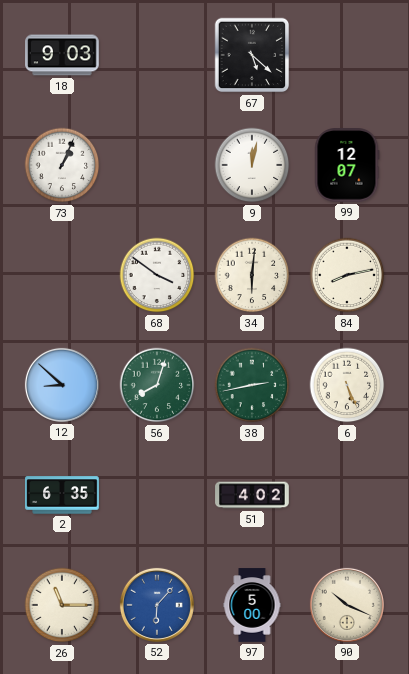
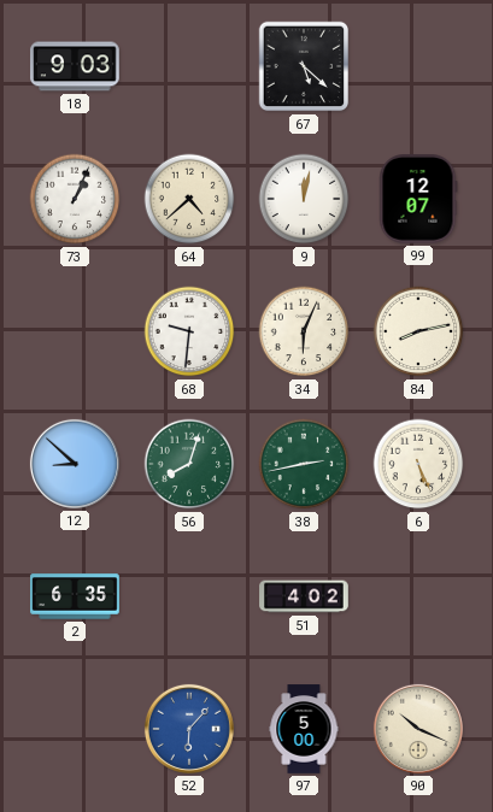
64: none -> 4:38 (189, 199)
68: 3:51 -> 9:31 (189, 331)
34: 6:01 -> 6:04 (304, 331)
26: 11:15 -> none (62, 605)
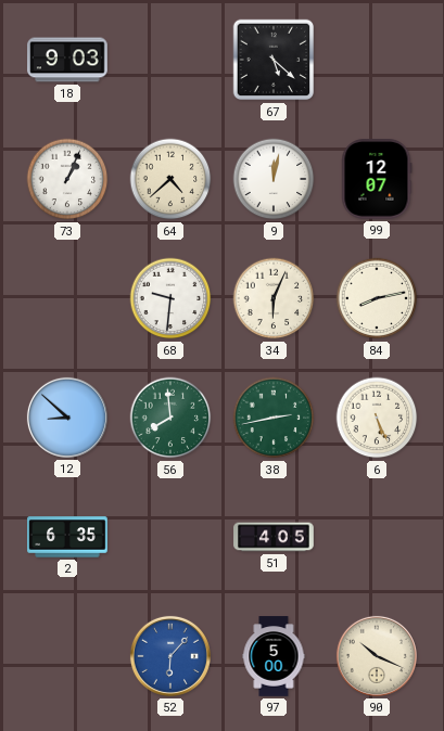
56: 8:03 -> 7:59 (170, 418)
51: 4:02 -> 4:05 (274, 537)
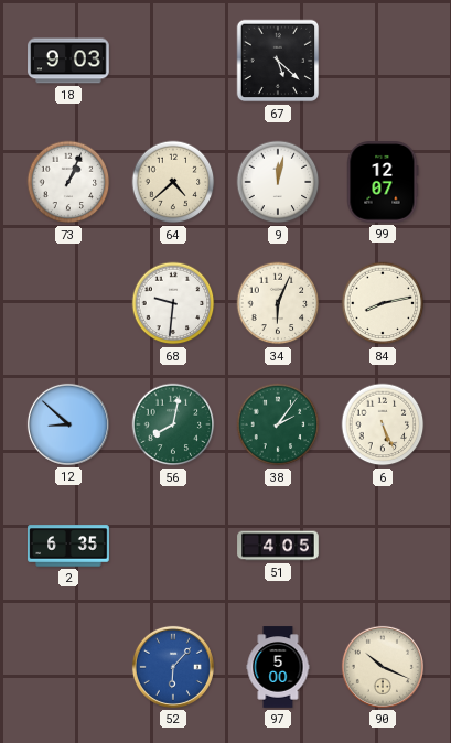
56: 7:59 -> 8:02 (173, 424)
38: 2:43 -> 2:06 (278, 424)
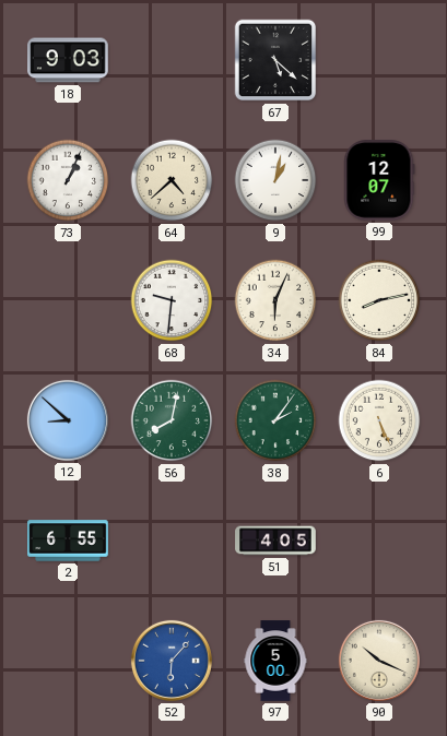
9: 12:02 -> 1:02 (275, 180)
2: 6:35 -> 6:55 (68, 541)
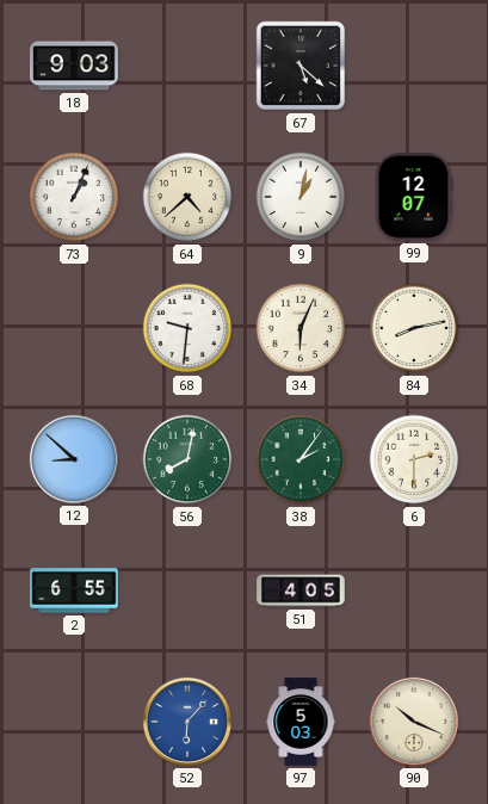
6: 5:26 -> 2:30 (414, 459)
97: 5:00 -> 5:03 (301, 722)
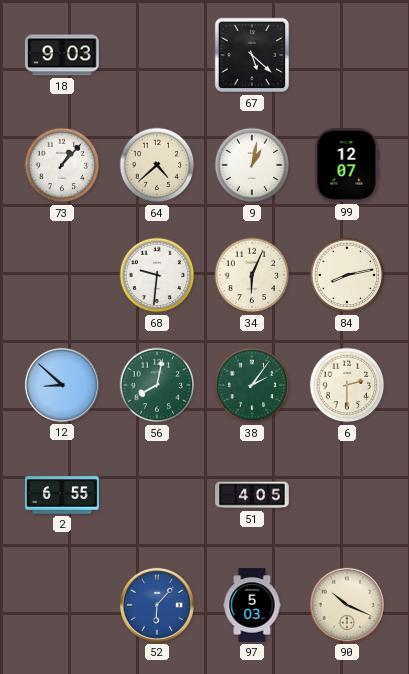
73: 1:04 -> 1:07 (62, 165)
